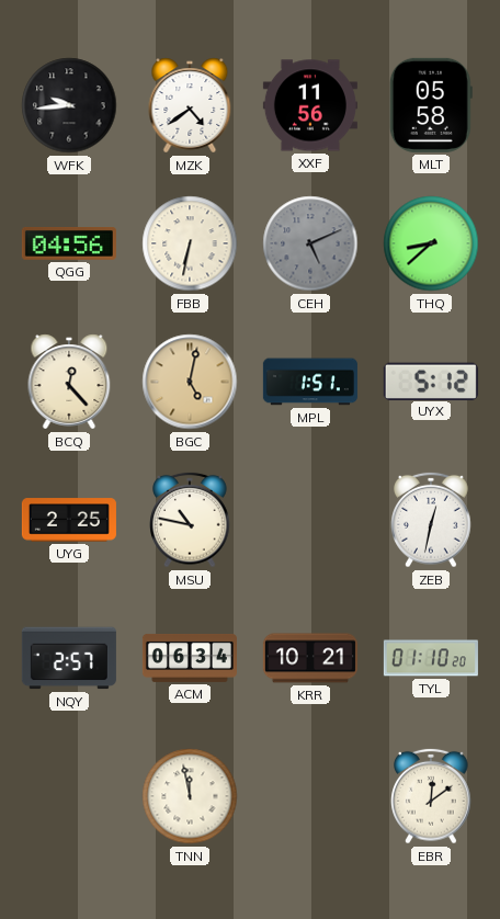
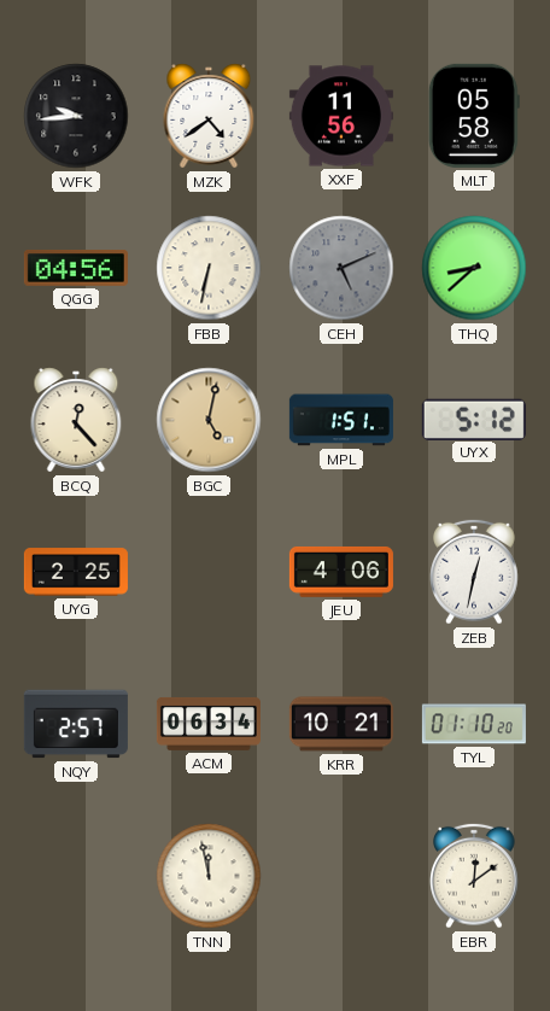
MSU: 10:47 -> none (190, 520)
JEU: none -> 4:06 (341, 572)
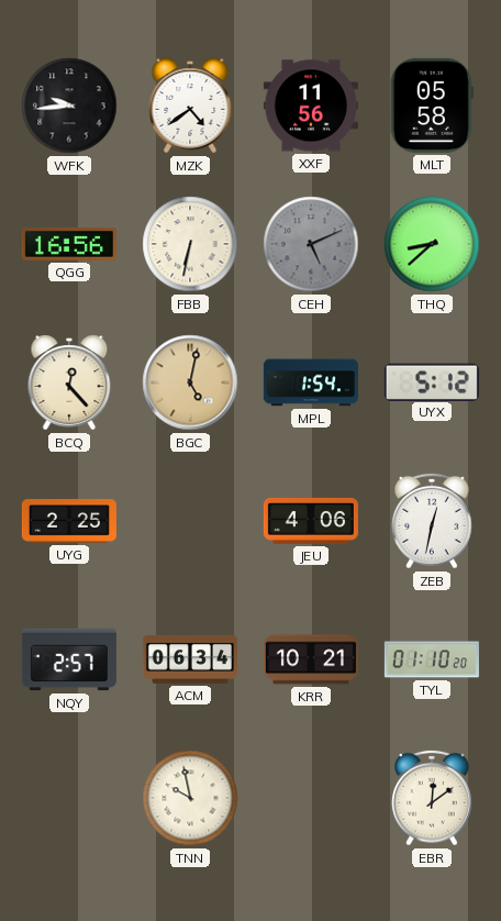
QGG: 04:56 -> 16:56 (69, 245)
MPL: 1:51 -> 1:54 (311, 382)
TNN: 11:58 -> 9:58 (190, 798)
